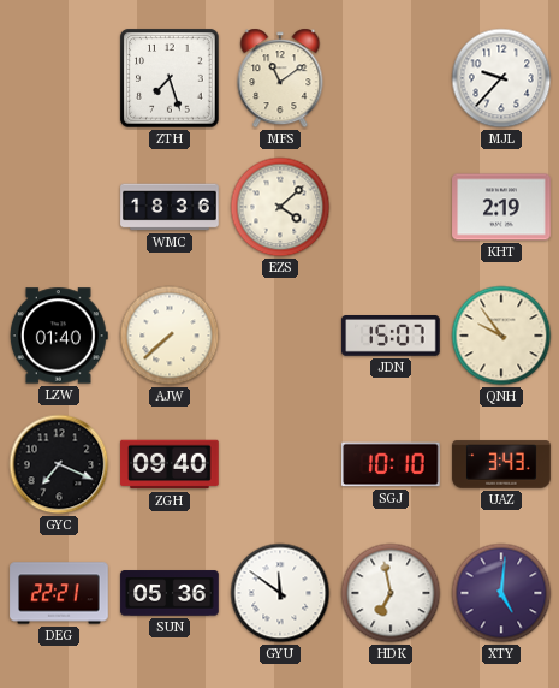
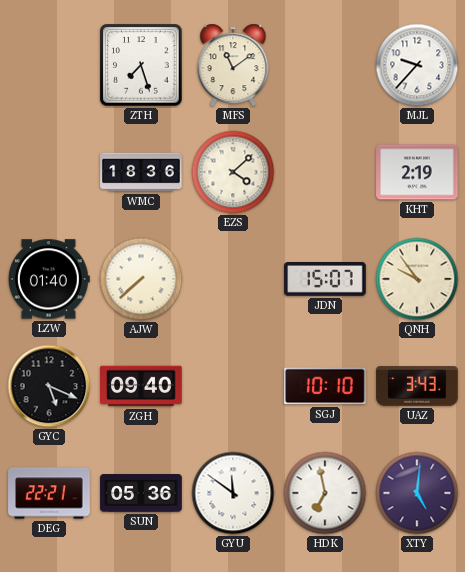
GYC: 7:19 -> 5:19 (49, 386)
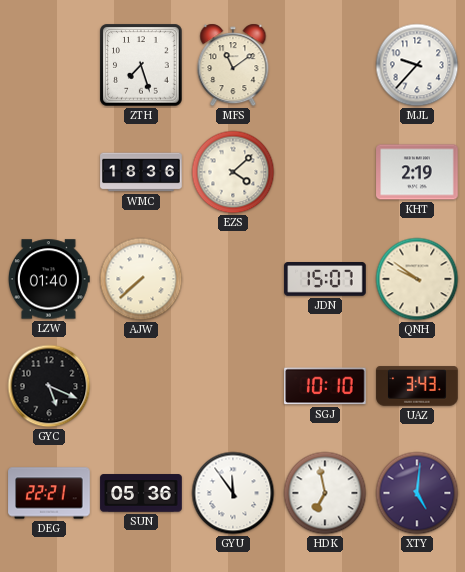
QNH: 9:54 -> 9:51 (417, 279)
ZGH: 09:40 -> none (141, 386)
GYU: 11:51 -> 11:54 (233, 493)
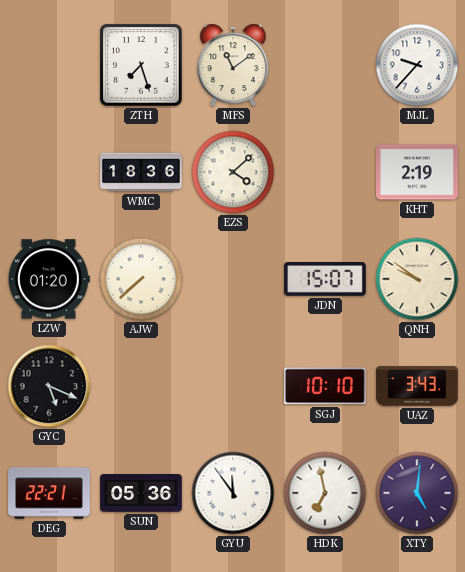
LZW: 01:40 -> 01:20 (49, 279)
